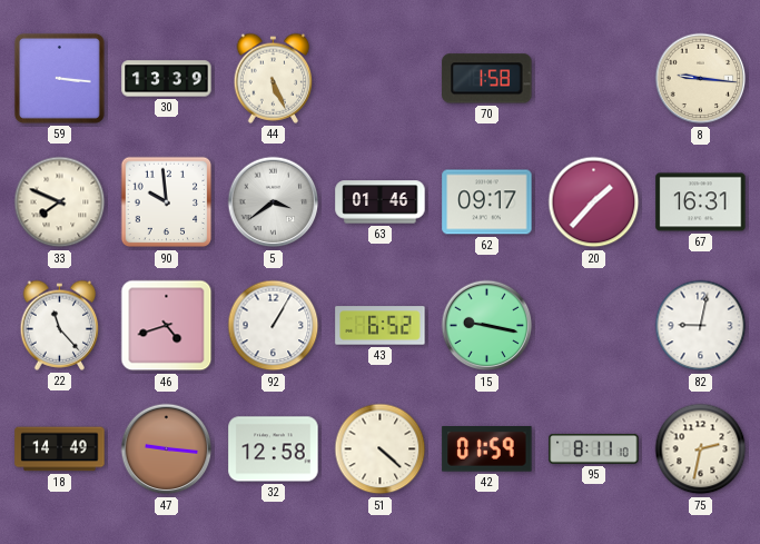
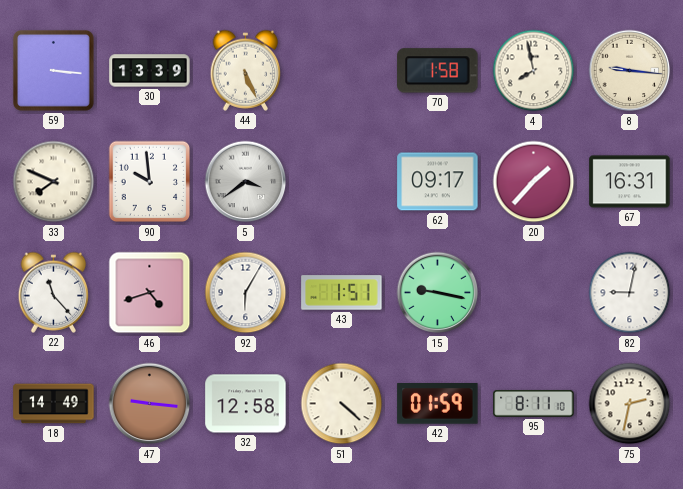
4: none -> 7:58 (534, 71)
63: 01:46 -> none (381, 202)
92: 1:05 -> 6:05 (246, 293)
43: 6:52 -> 1:51 (342, 293)
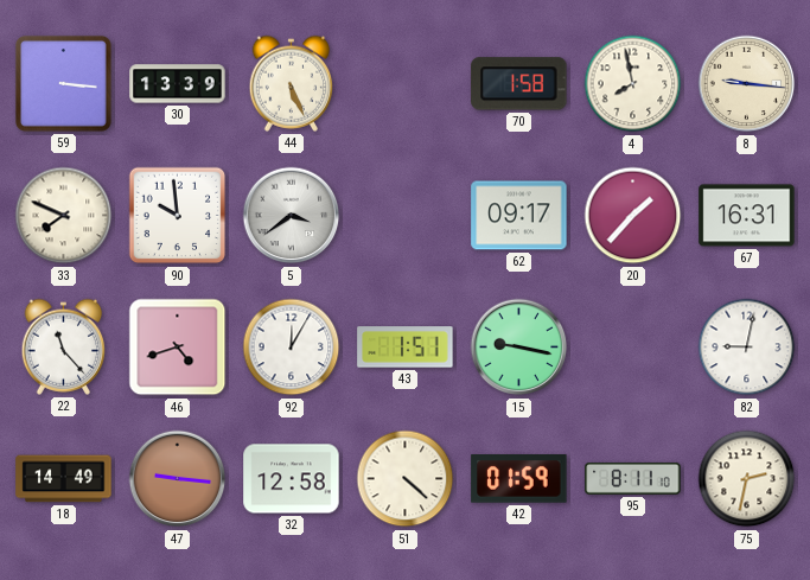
92: 6:05 -> 12:05 (292, 348)
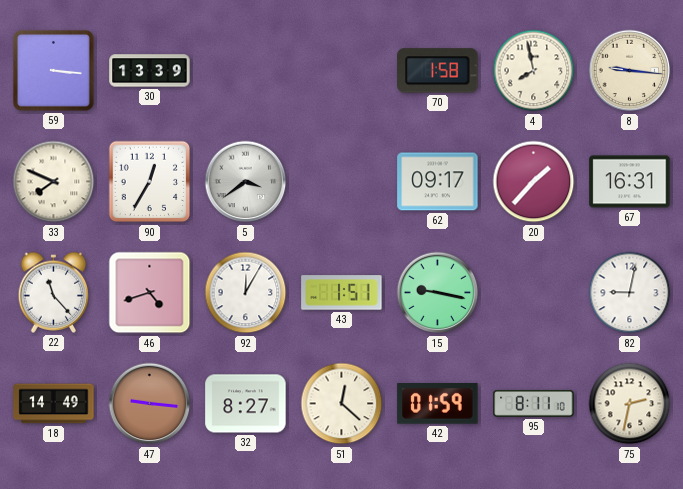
44: 5:26 -> none (292, 83)
90: 9:59 -> 12:35 (150, 182)
32: 12:58 -> 8:27 (246, 404)
51: 4:22 -> 12:22 (342, 404)
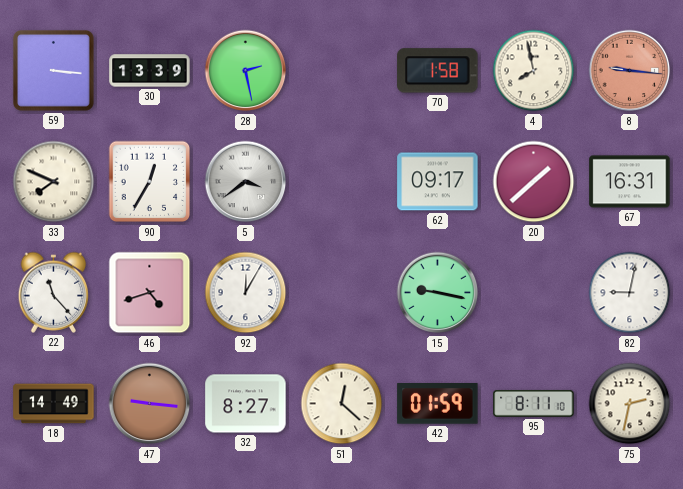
28: none -> 2:28 (246, 71)
8 dial: cream -> salmon (630, 71)
20: 1:37 -> 1:38 (534, 182)
43: 1:51 -> none (342, 293)
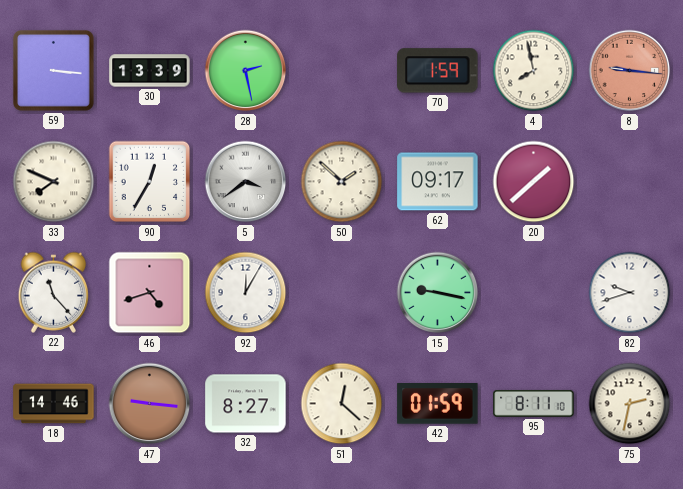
70: 1:58 -> 1:59 (438, 71)
50: none -> 1:52 (342, 182)
67: 16:31 -> none (630, 182)
82: 9:02 -> 9:42 (630, 293)
18: 14:49 -> 14:46 (54, 404)
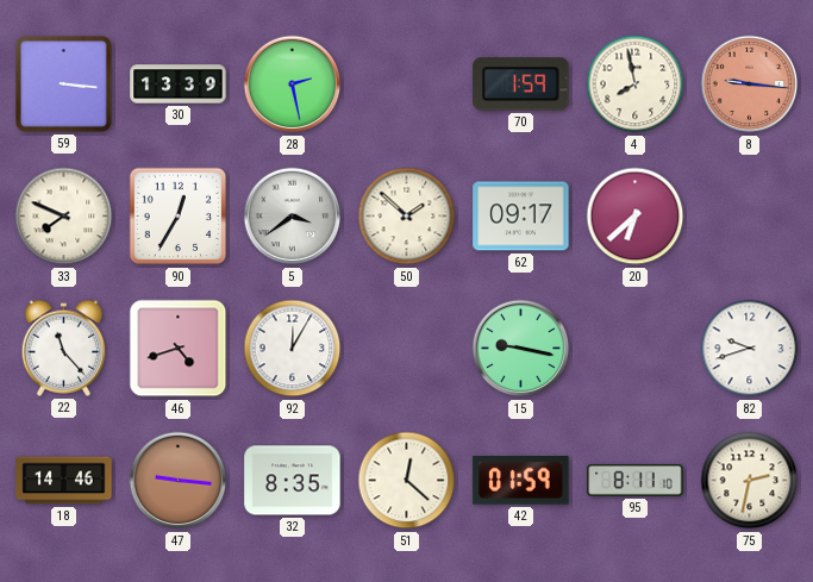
20: 1:38 -> 6:38 (636, 217)
32: 8:27 -> 8:35 (293, 481)
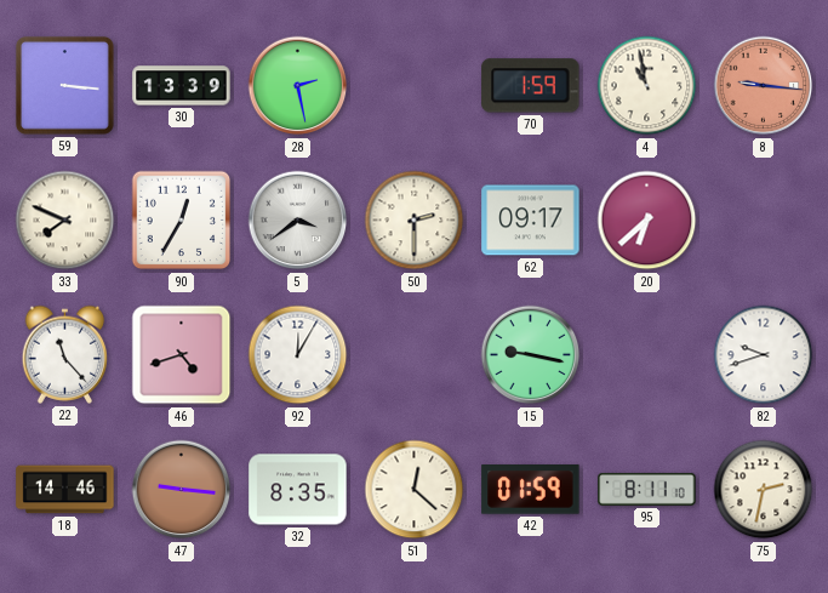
4: 7:58 -> 10:58 (647, 86)
50: 1:52 -> 2:30 (415, 221)
